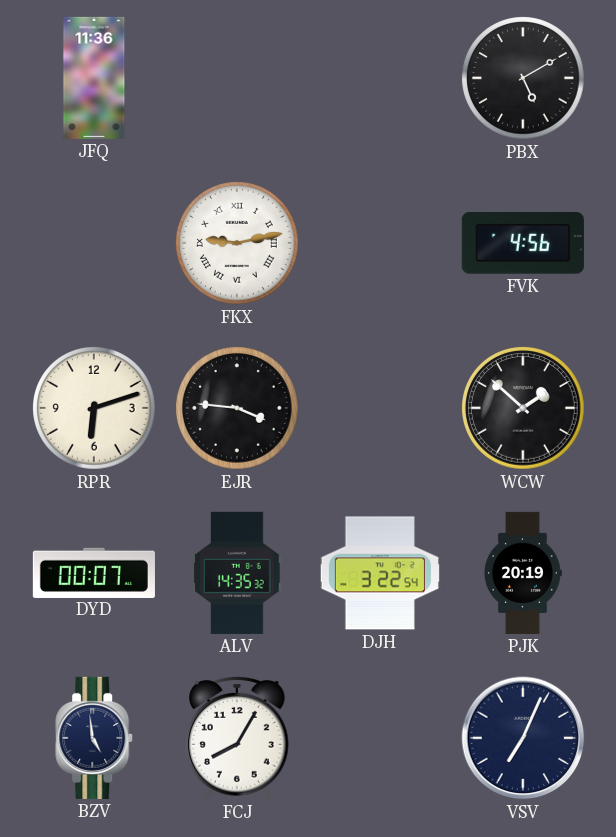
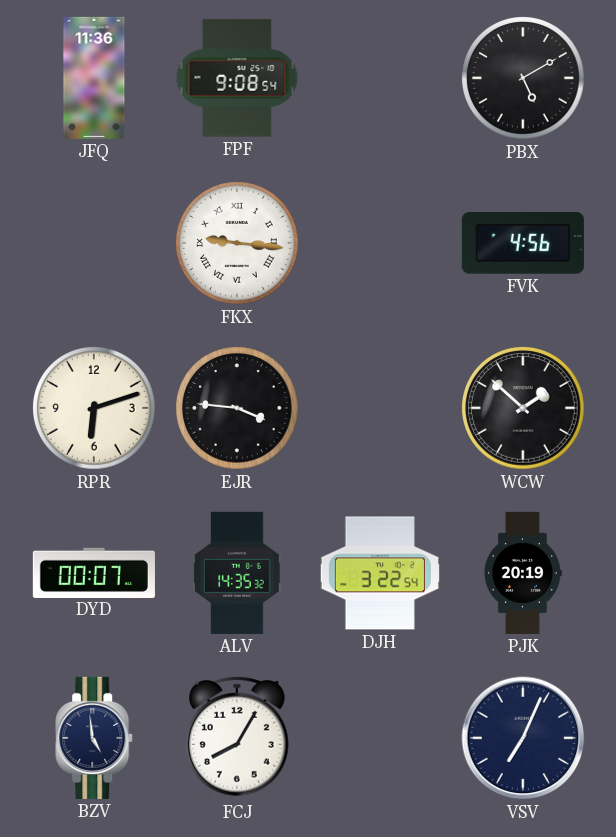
FPF: none -> 9:08 (237, 78)
FKX: 9:13 -> 9:16 (238, 244)
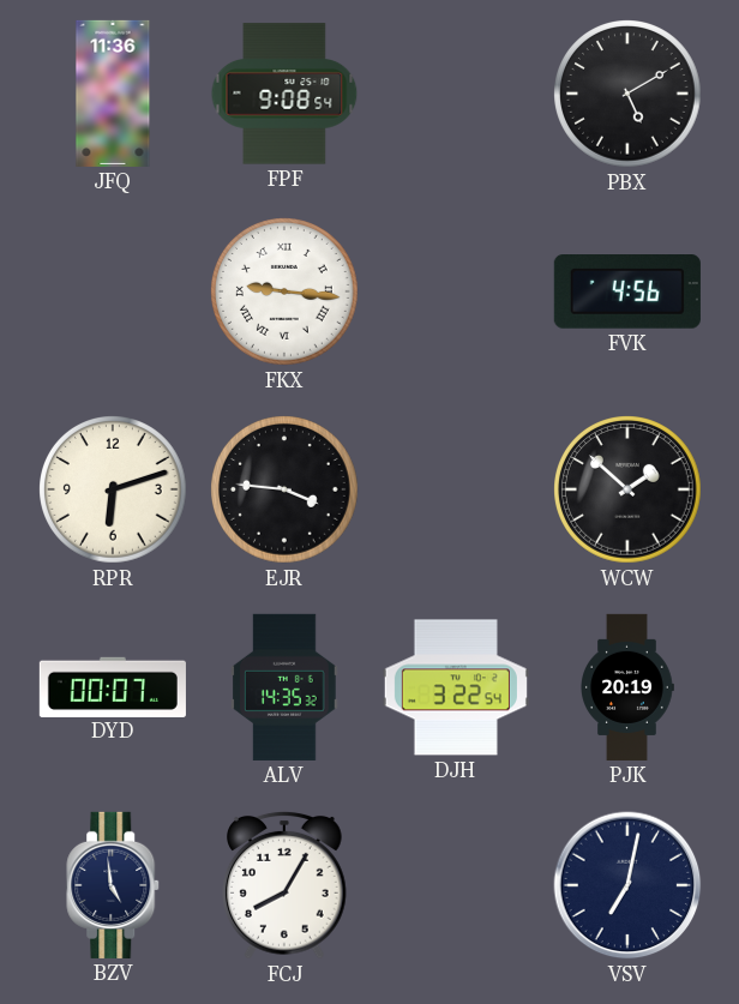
VSV: 7:04 -> 7:02 (627, 885)
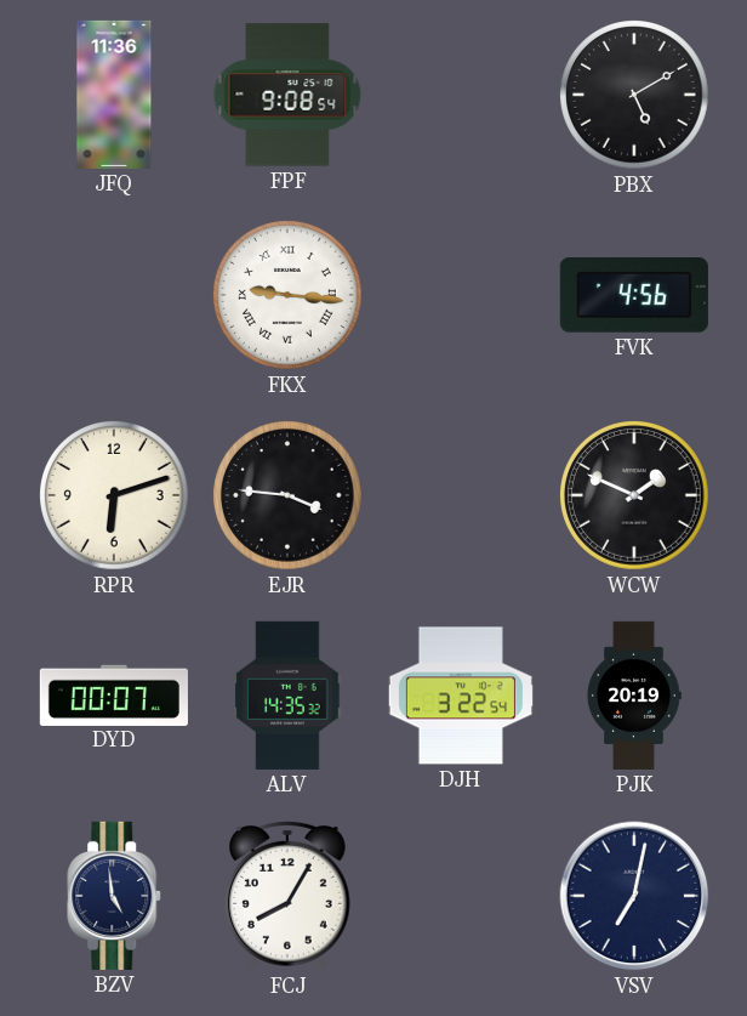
WCW: 1:52 -> 1:49 (635, 496)
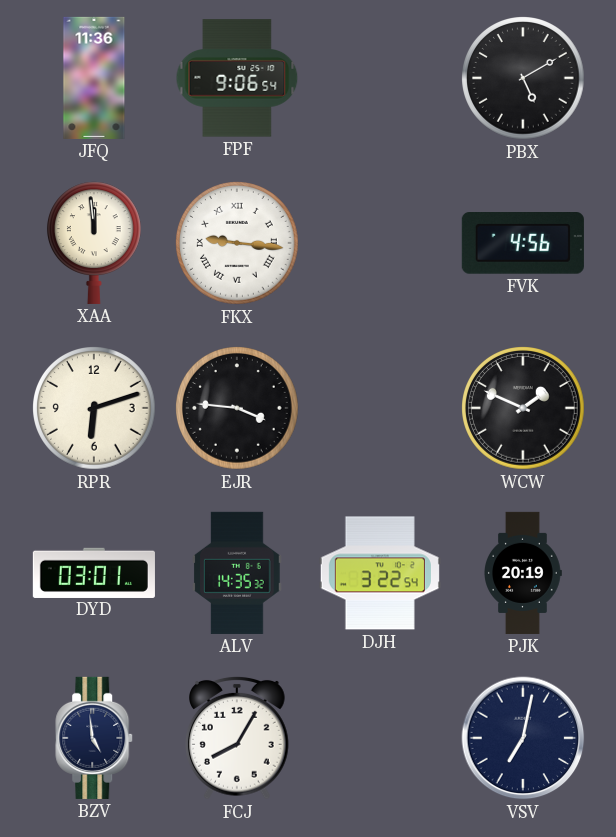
FPF: 9:08 -> 9:06 (237, 78)
XAA: none -> 11:59 (94, 243)
DYD: 00:07 -> 03:01 (94, 572)
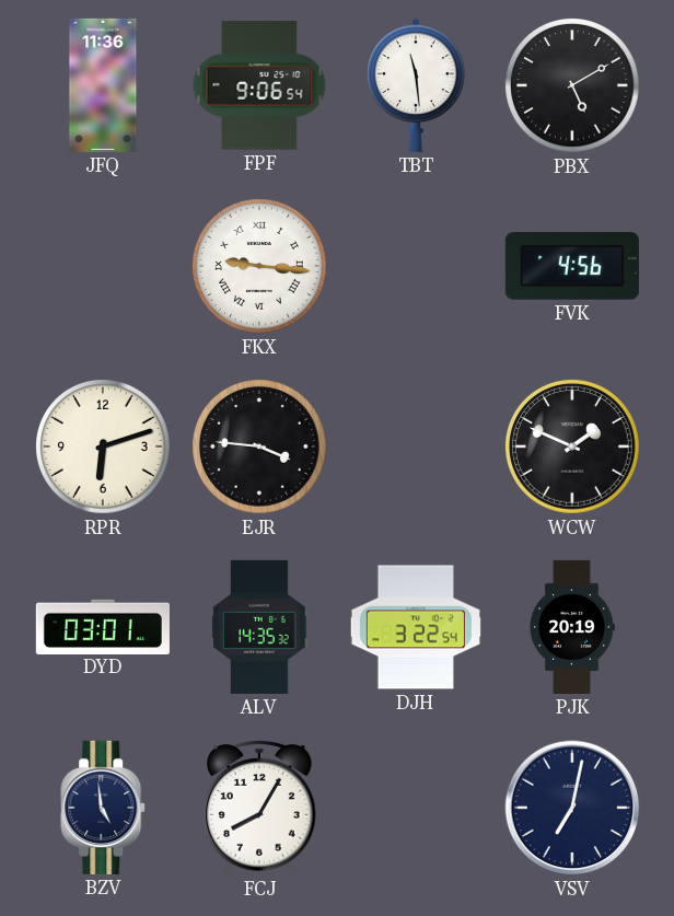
TBT: none -> 11:29 (416, 85)
XAA: 11:59 -> none (94, 243)
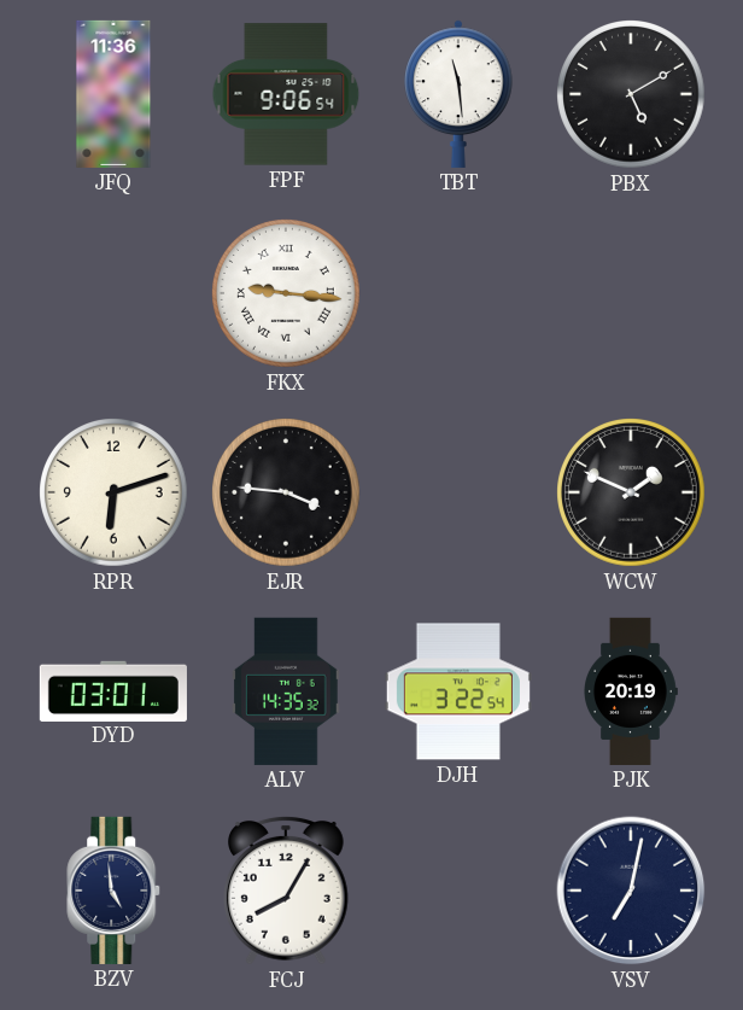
FVK: 4:56 -> none (572, 267)
